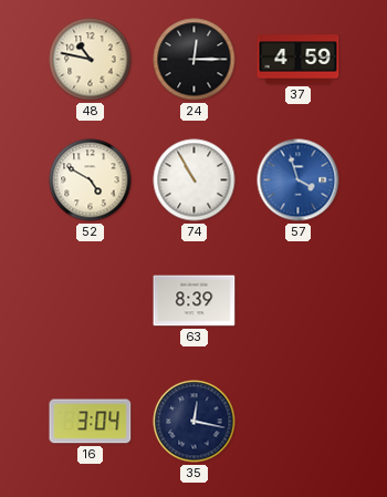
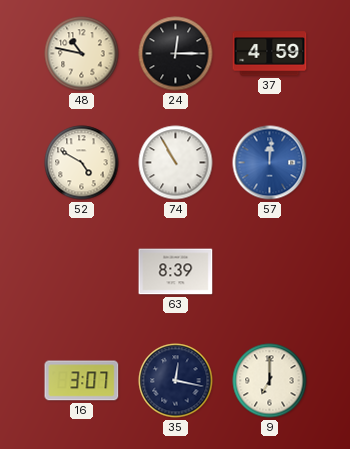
57: 3:57 -> 12:01 (270, 163)
16: 3:04 -> 3:07 (82, 381)
9: none -> 7:00 (270, 381)
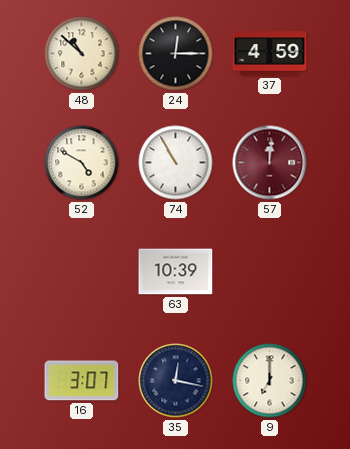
48: 10:47 -> 10:52 (82, 54)
57 dial: blue -> burgundy (270, 163)
63: 8:39 -> 10:39 (176, 272)
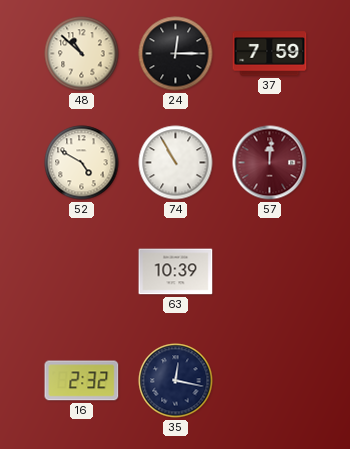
37: 4:59 -> 7:59 (270, 54)
16: 3:07 -> 2:32 (82, 381)
9: 7:00 -> none (270, 381)
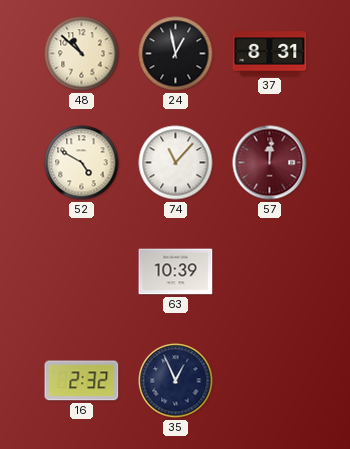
24: 12:15 -> 12:58 (176, 54)
37: 7:59 -> 8:31 (270, 54)
74: 10:55 -> 11:07 (176, 163)
35: 12:17 -> 12:56 (176, 381)
